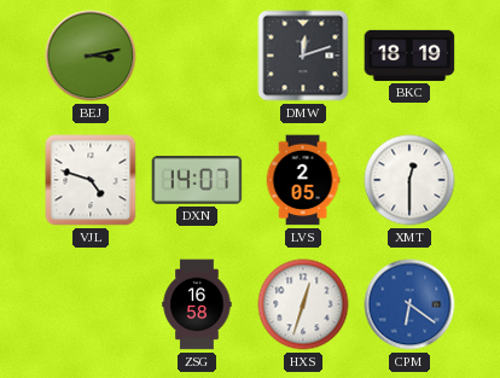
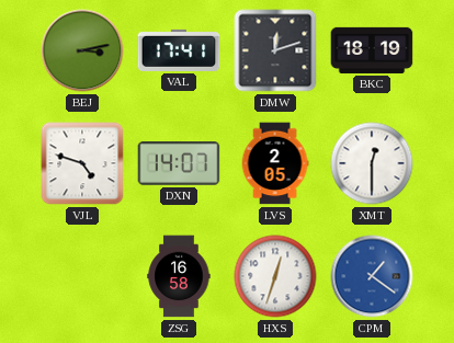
VAL: none -> 17:41 (179, 50)
CPM: 6:21 -> 1:21 (372, 276)
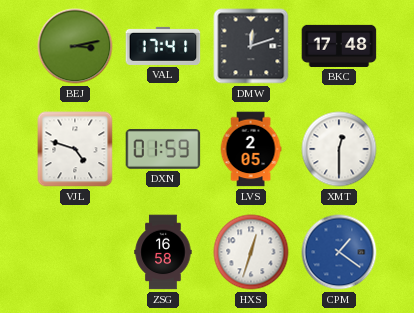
BKC: 18:19 -> 17:48 (339, 46)
DXN: 14:07 -> 01:59 (163, 150)
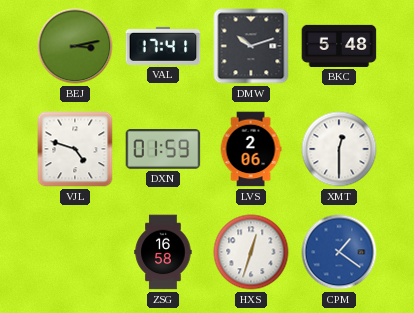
DMW: 12:12 -> 10:12 (251, 46)
BKC: 17:48 -> 5:48 (339, 46)
LVS: 2:05 -> 2:06 (251, 149)
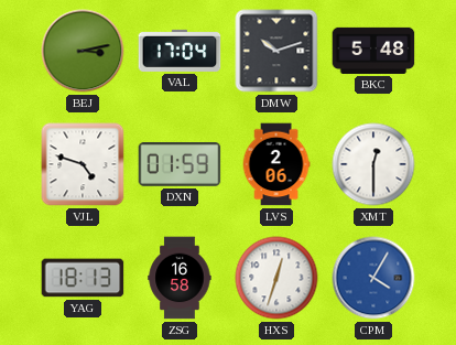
VAL: 17:41 -> 17:04 (180, 51)
YAG: none -> 18:13 (83, 278)
CPM: 1:21 -> 4:05 (373, 278)
